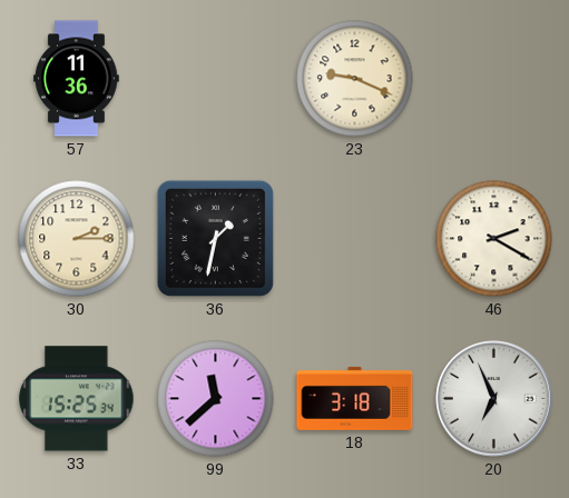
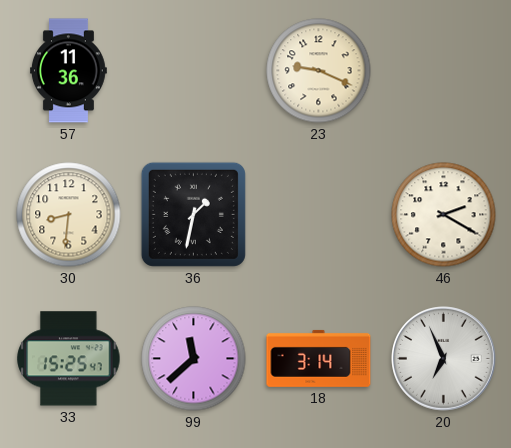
30: 2:15 -> 8:31 (69, 215)
33: 15:25:34 -> 15:25:47 (69, 359)
18: 3:18 -> 3:14 (319, 358)
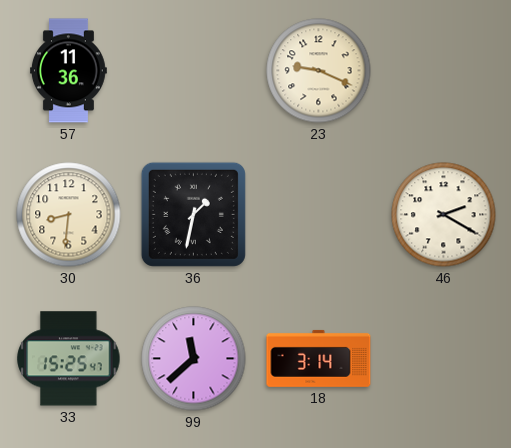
20: 6:56 -> none (444, 359)
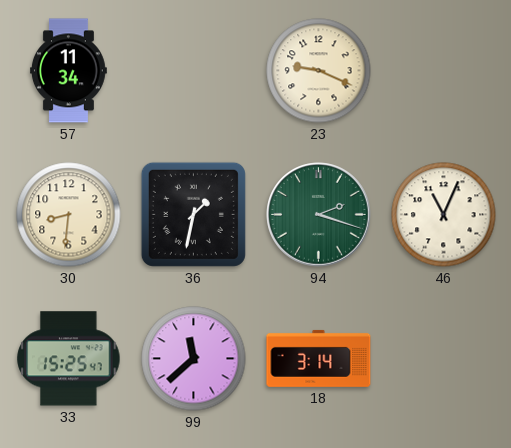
57: 11:36 -> 11:34 (68, 71)
94: none -> 2:18 (319, 215)
46: 2:20 -> 11:04 (444, 215)
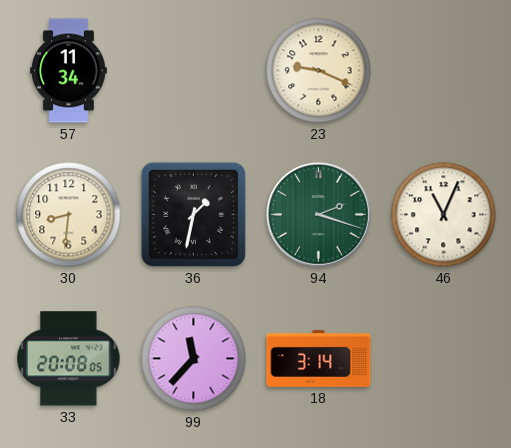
33: 15:25 -> 20:08 (69, 359)
99: 11:38 -> 11:37 (194, 359)
